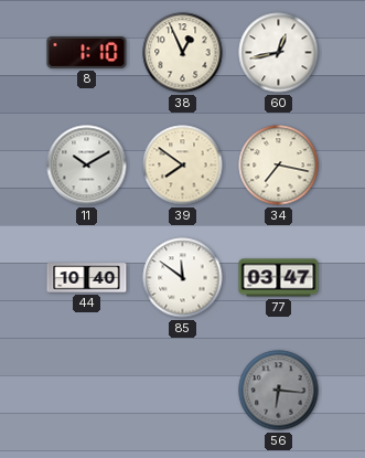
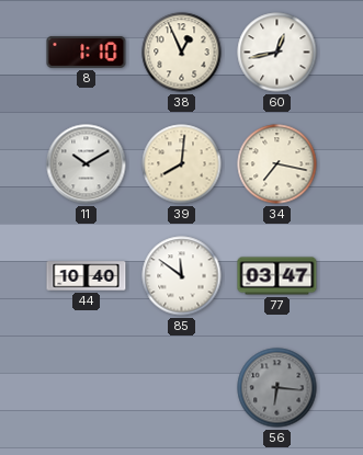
39: 7:51 -> 8:01 (182, 164)
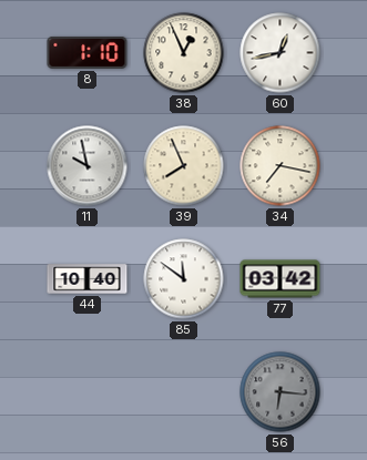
11: 10:10 -> 9:58 (88, 166)
39: 8:01 -> 7:56 (184, 166)
77: 03:47 -> 03:42 (281, 279)
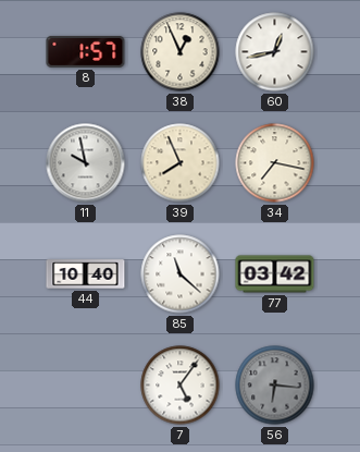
8: 1:10 -> 1:57 (86, 51)
85: 11:51 -> 11:22 (181, 274)
7: none -> 5:06 (181, 386)
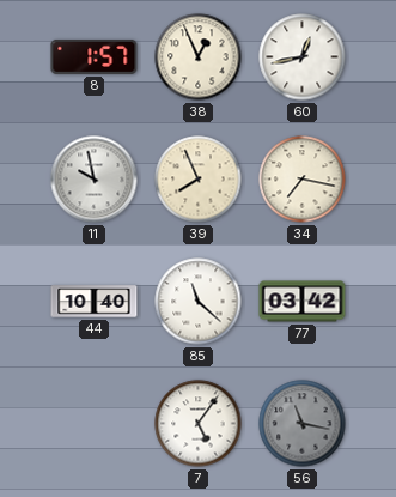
56: 6:16 -> 11:17 (303, 424)
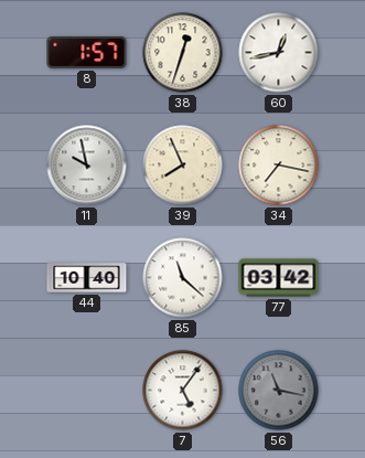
38: 12:56 -> 12:33 (183, 53)
